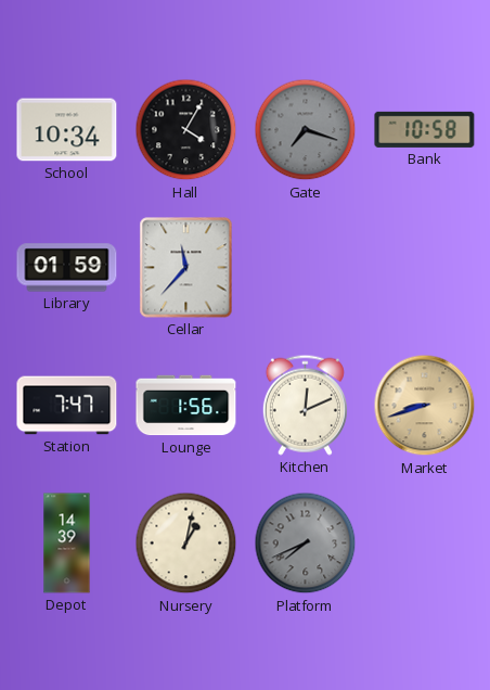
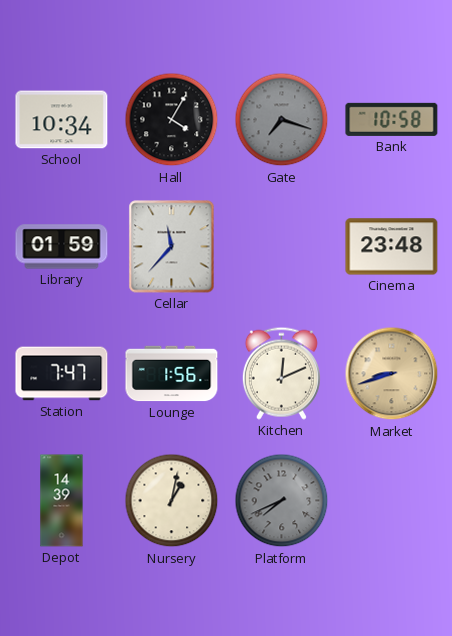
Cinema: none -> 23:48 (392, 247)
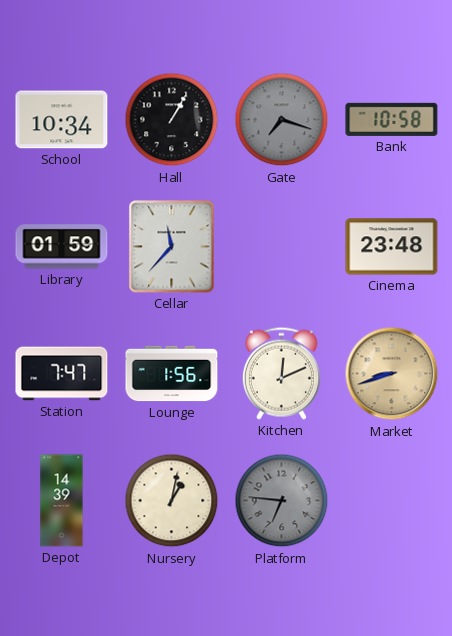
Hall: 4:05 -> 1:05 (172, 120)
Platform: 7:41 -> 6:46 (282, 501)
